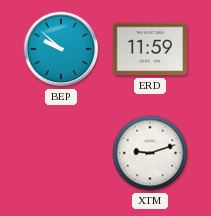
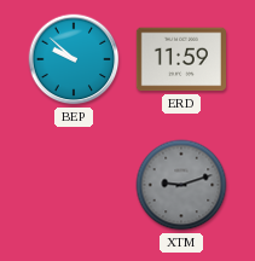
XTM dial: white -> grey (181, 185)
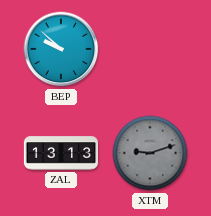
ERD: 11:59 -> none (181, 59)
ZAL: none -> 13:13 (60, 153)
